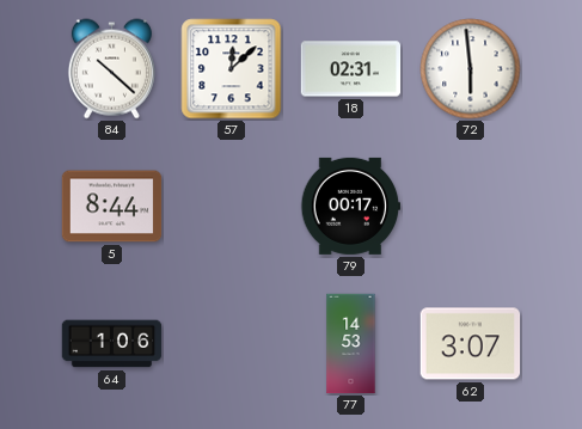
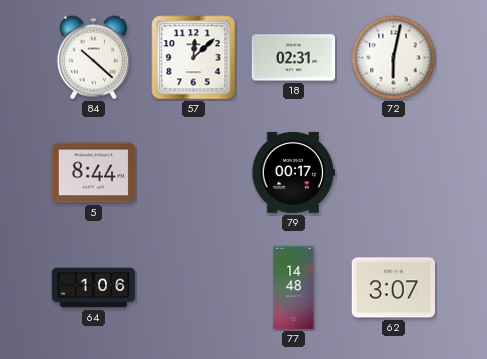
72: 5:59 -> 6:02 (394, 58)
77: 14:53 -> 14:48 (294, 288)
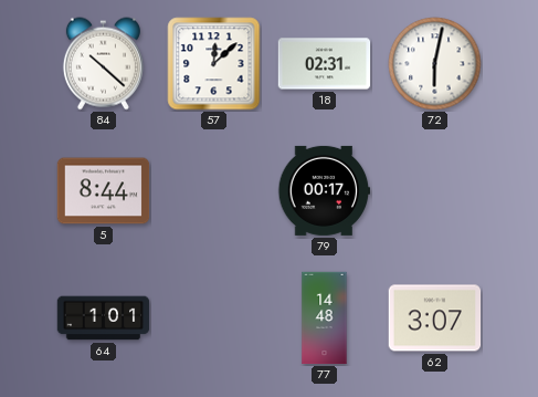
64: 1:06 -> 1:01 (104, 318)
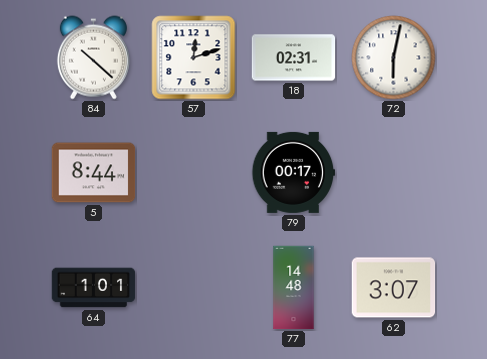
57: 12:08 -> 12:12 (194, 58)
